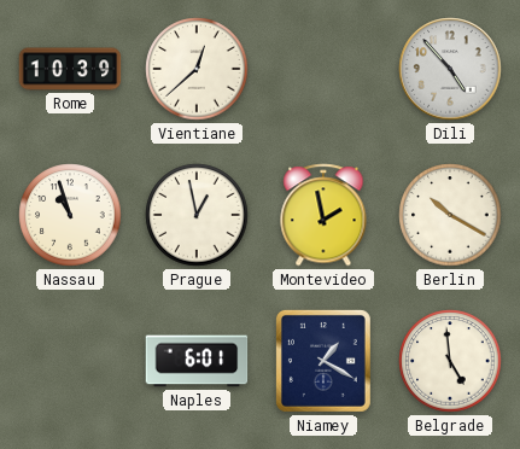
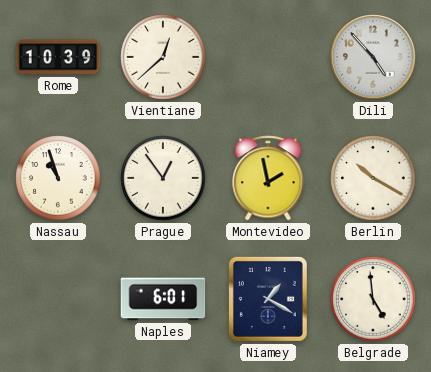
Prague: 12:58 -> 12:54 (163, 178)
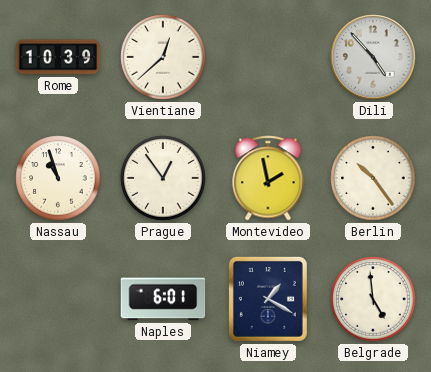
Berlin: 10:20 -> 10:24 (373, 178)
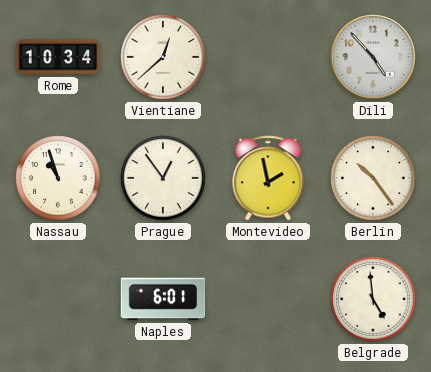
Rome: 10:39 -> 10:34 (58, 57)
Niamey: 1:20 -> none (268, 299)
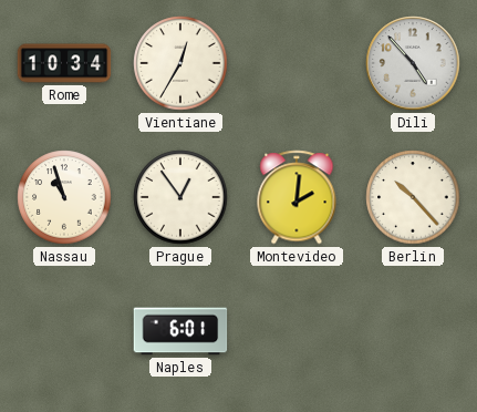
Vientiane: 12:38 -> 12:35 (180, 63)
Montevideo: 1:58 -> 2:01 (297, 197)
Berlin: 10:24 -> 10:23 (413, 197)
Belgrade: 4:59 -> none (373, 299)
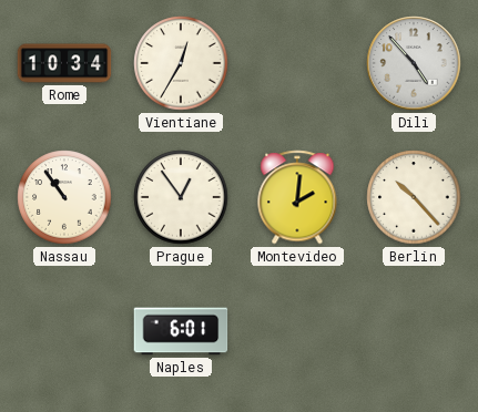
Nassau: 10:57 -> 10:54 (64, 197)
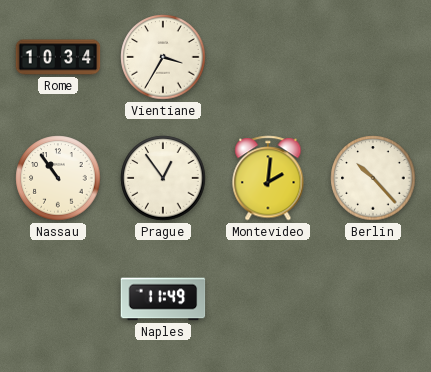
Vientiane: 12:35 -> 3:35 (163, 57)
Dili: 4:53 -> none (414, 63)
Naples: 6:01 -> 11:49 (163, 299)
